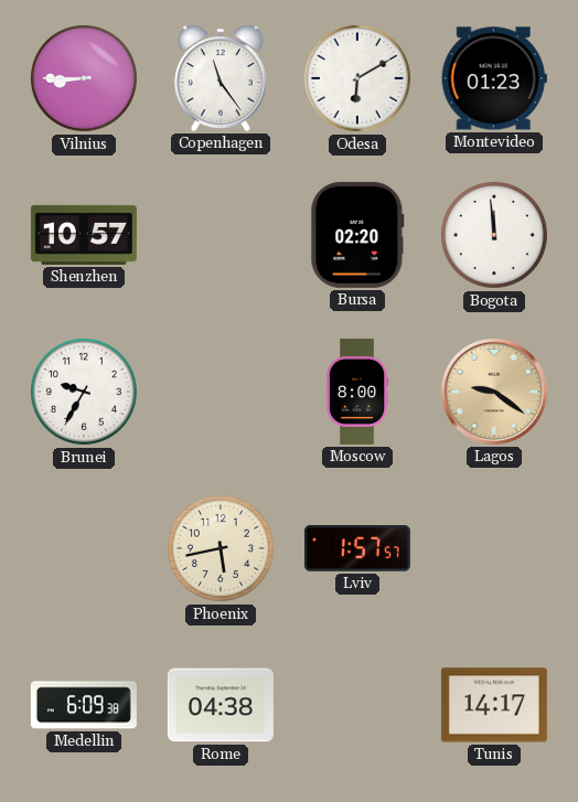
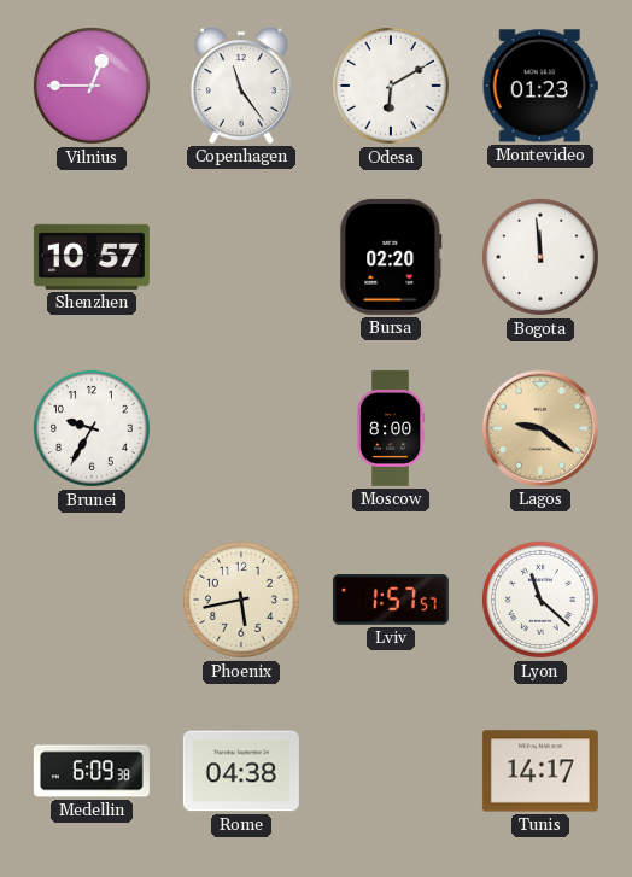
Vilnius: 8:45 -> 12:45 (92, 86)
Lyon: none -> 11:22 (540, 600)
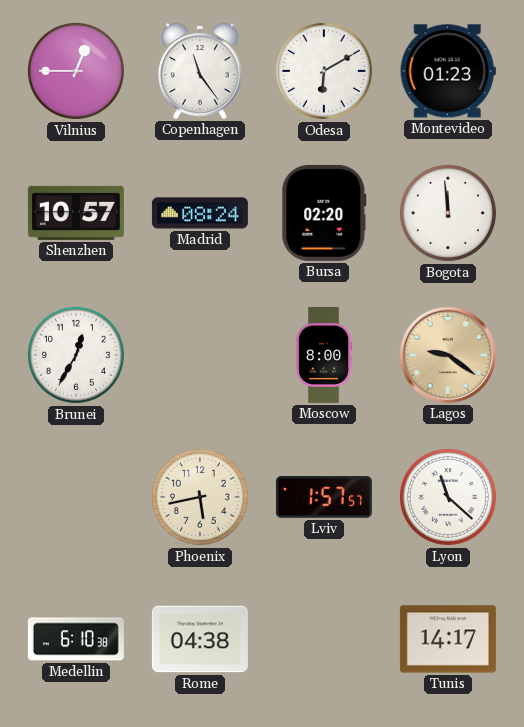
Madrid: none -> 08:24 (200, 213)
Brunei: 9:35 -> 12:35 (76, 355)
Medellin: 6:09 -> 6:10 (76, 639)
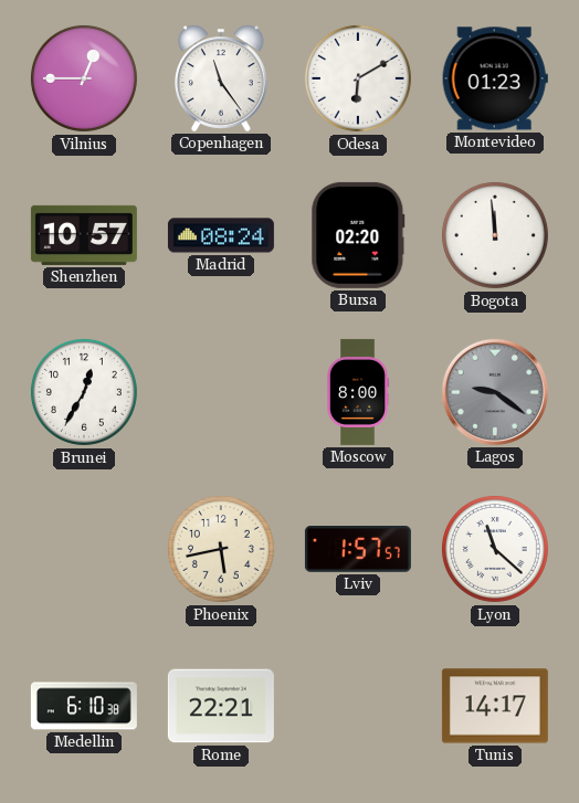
Lagos dial: champagne -> grey (495, 392)
Rome: 04:38 -> 22:21 (221, 706)
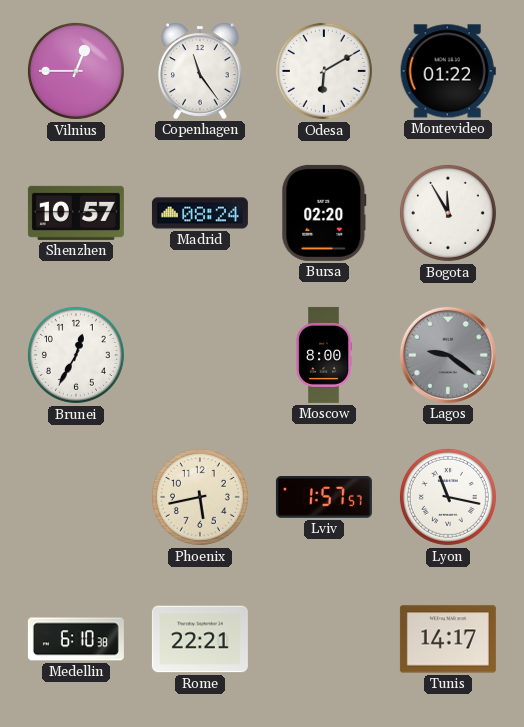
Montevideo: 01:23 -> 01:22 (448, 71)
Bogota: 11:59 -> 11:55 (448, 213)
Lyon: 11:22 -> 11:17 (448, 497)
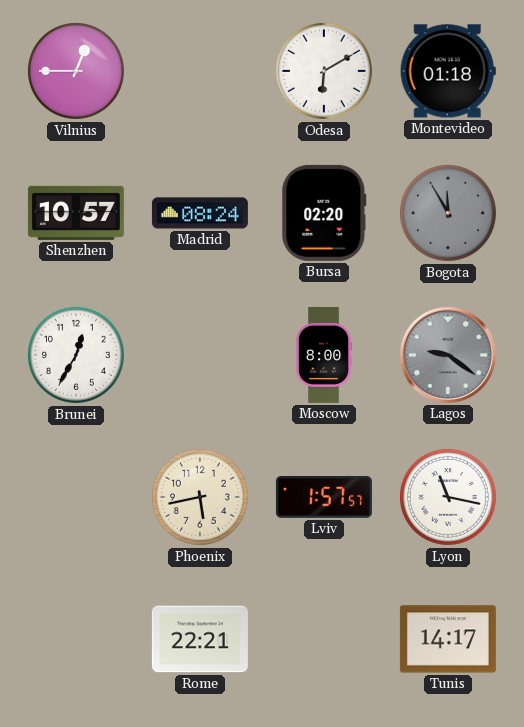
Copenhagen: 11:24 -> none (201, 71)
Montevideo: 01:22 -> 01:18 (448, 71)
Bogota dial: white -> grey (448, 213)
Medellin: 6:10 -> none (76, 639)
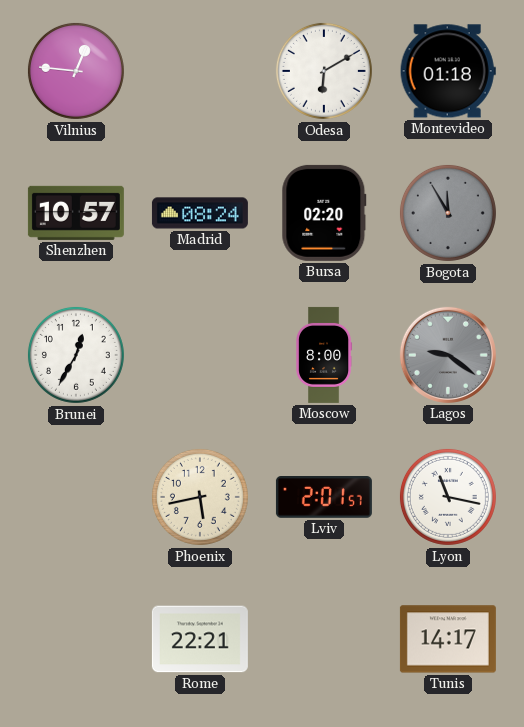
Vilnius: 12:45 -> 12:46 (76, 71)
Lviv: 1:57 -> 2:01 (324, 498)
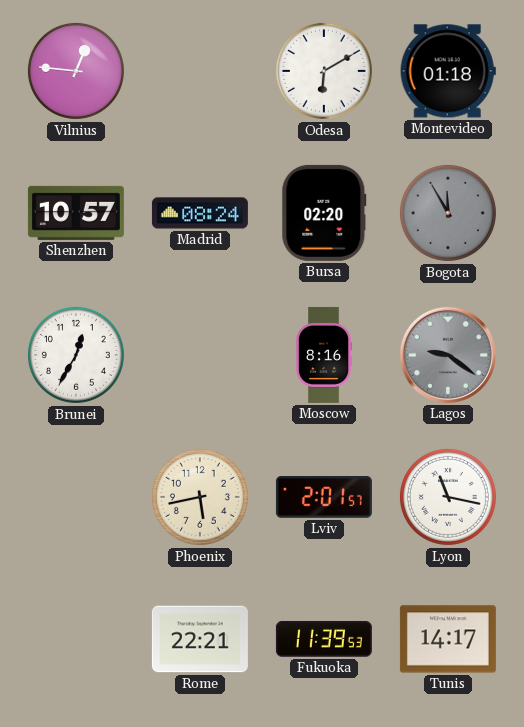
Moscow: 8:00 -> 8:16 (325, 355)
Fukuoka: none -> 11:39 (324, 639)
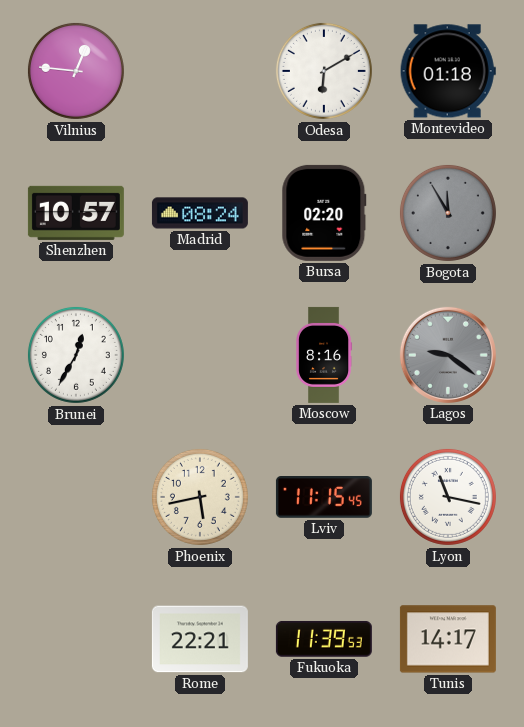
Lviv: 2:01 -> 11:15 (324, 498)
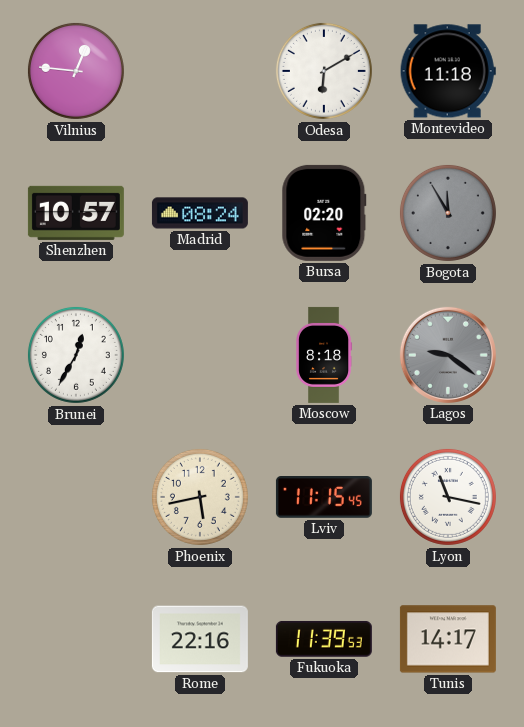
Montevideo: 01:18 -> 11:18 (448, 71)
Moscow: 8:16 -> 8:18 (325, 355)
Rome: 22:21 -> 22:16 (200, 639)
